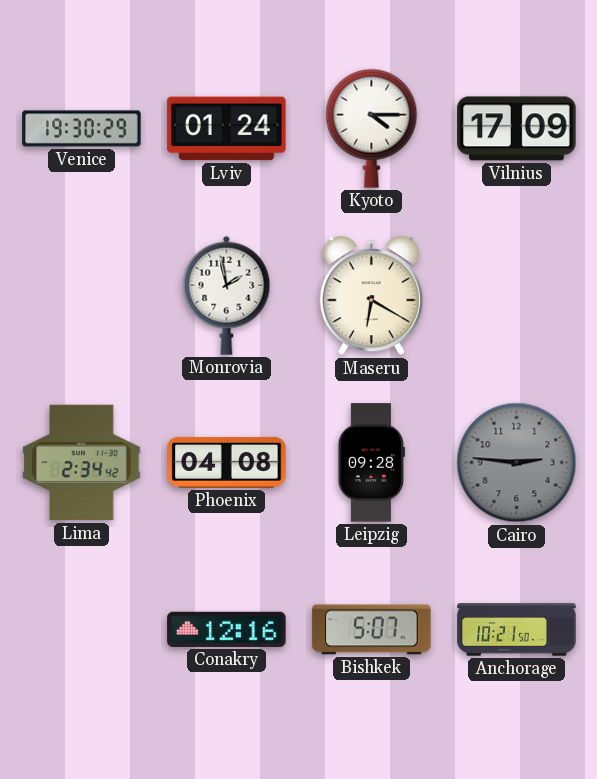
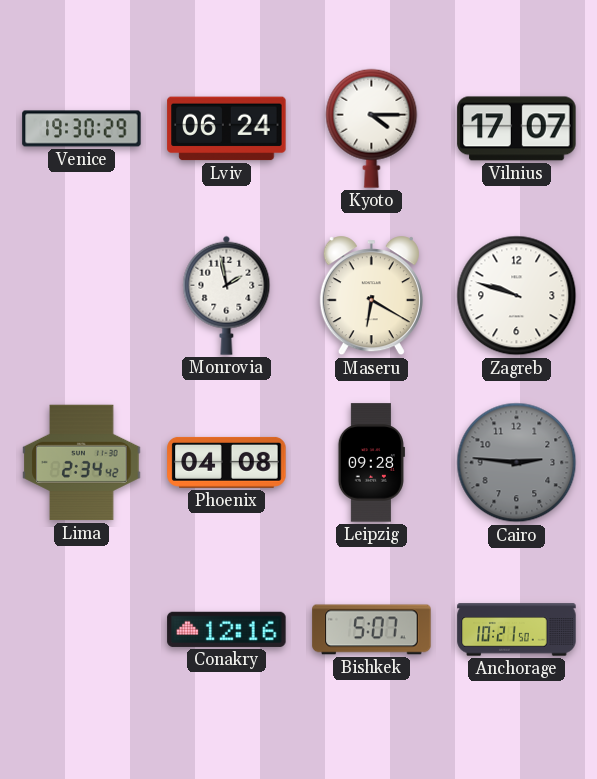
Lviv: 01:24 -> 06:24 (227, 129)
Vilnius: 17:09 -> 17:07 (517, 129)
Zagreb: none -> 9:48 (517, 296)
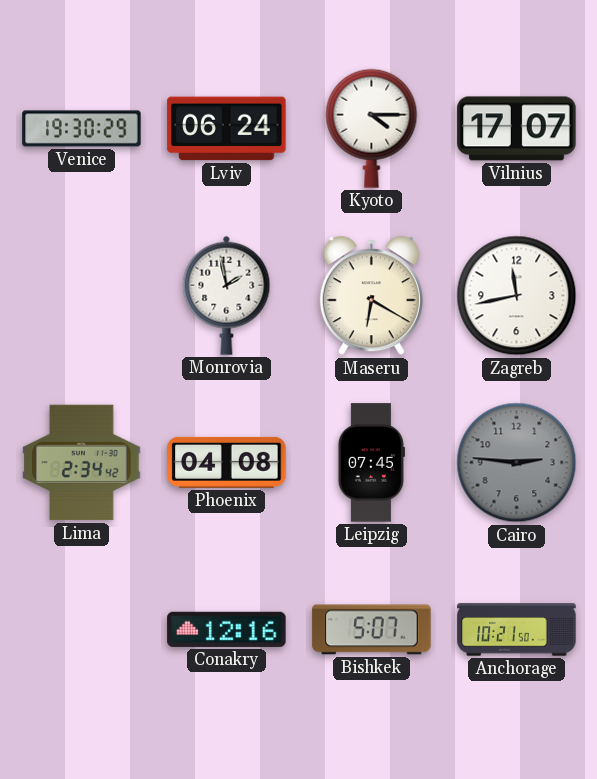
Zagreb: 9:48 -> 11:43 (517, 296)
Leipzig: 09:28 -> 07:45 (371, 463)
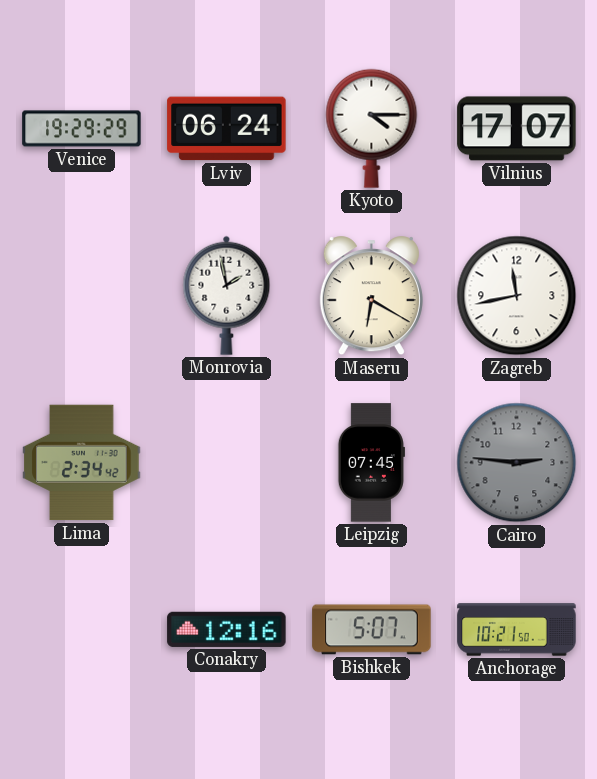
Venice: 19:30 -> 19:29 (82, 129)
Phoenix: 04:08 -> none (227, 462)
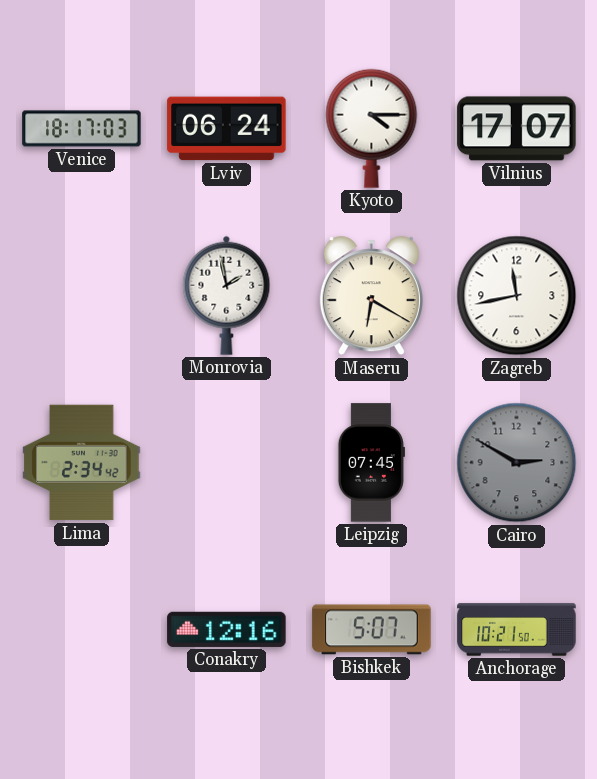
Venice: 19:29 -> 18:17 (82, 129)
Cairo: 2:46 -> 2:50 (517, 463)
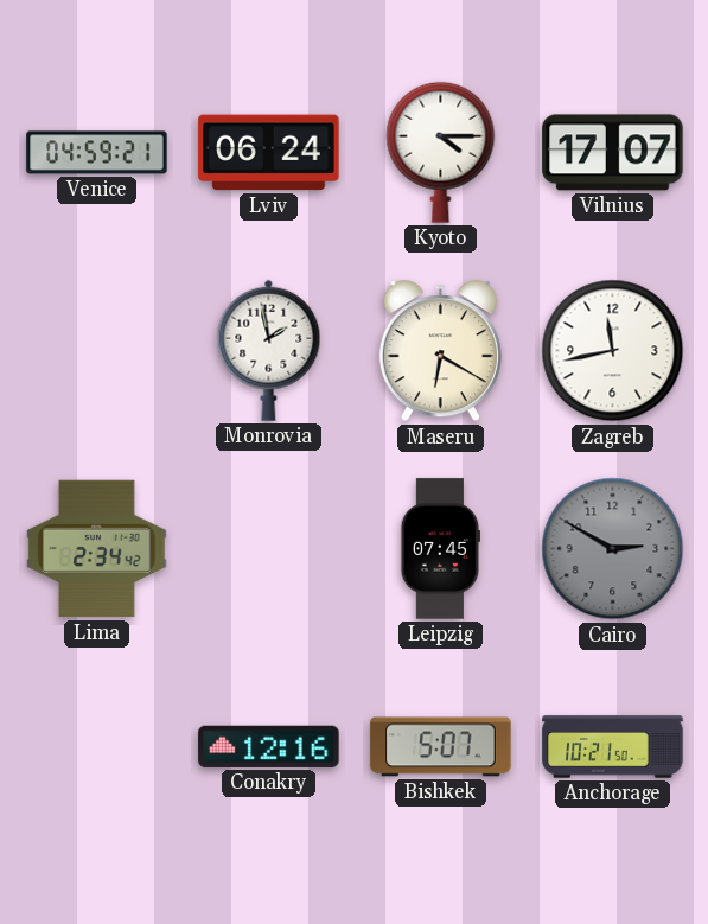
Venice: 18:17 -> 04:59 (97, 153)
